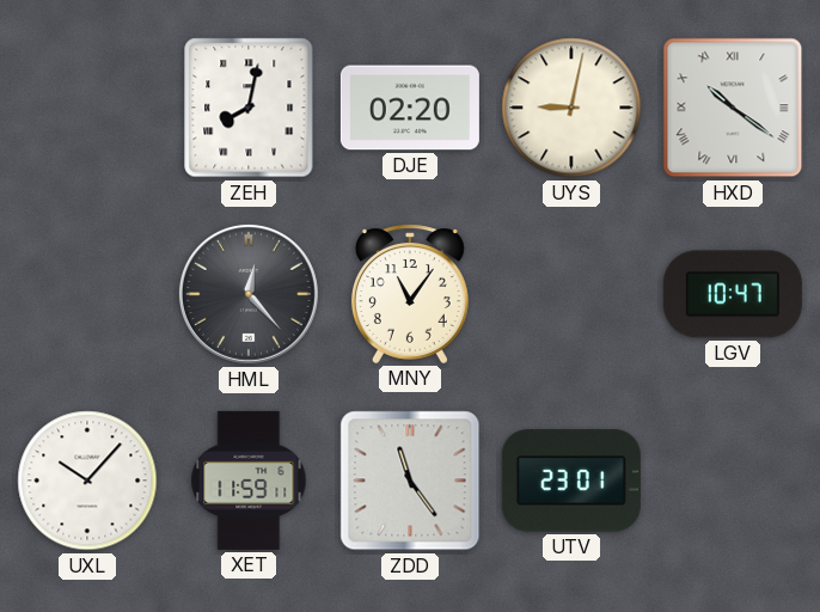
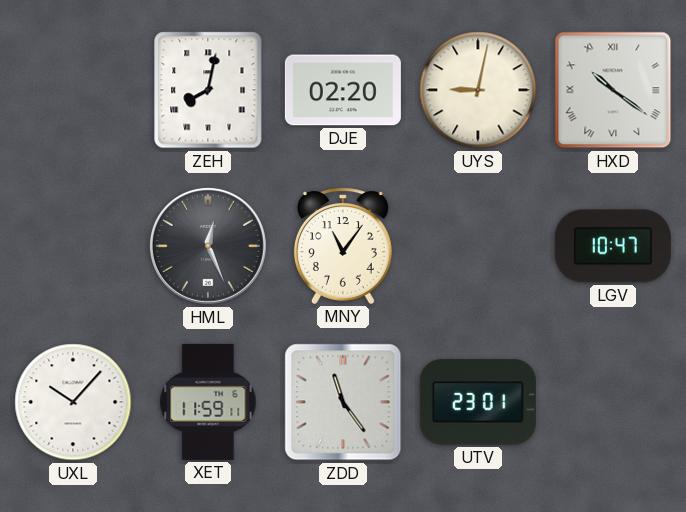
HML: 12:23 -> 12:26 (208, 246)
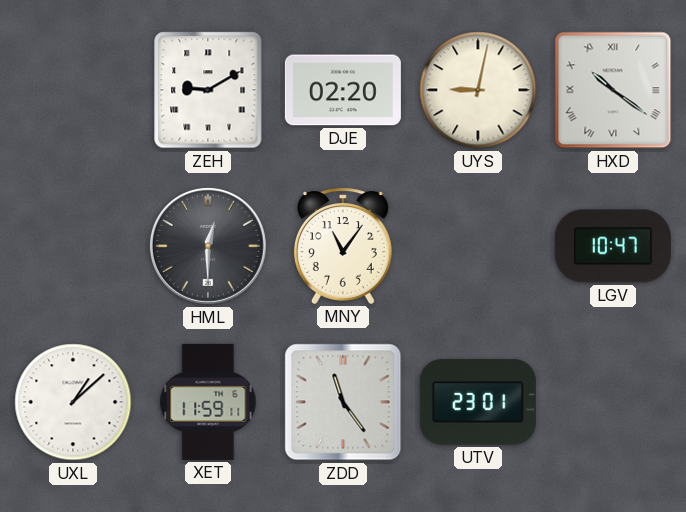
ZEH: 8:02 -> 9:10 (208, 90)
HML: 12:26 -> 12:30 (208, 246)
UXL: 10:07 -> 1:08 (73, 402)
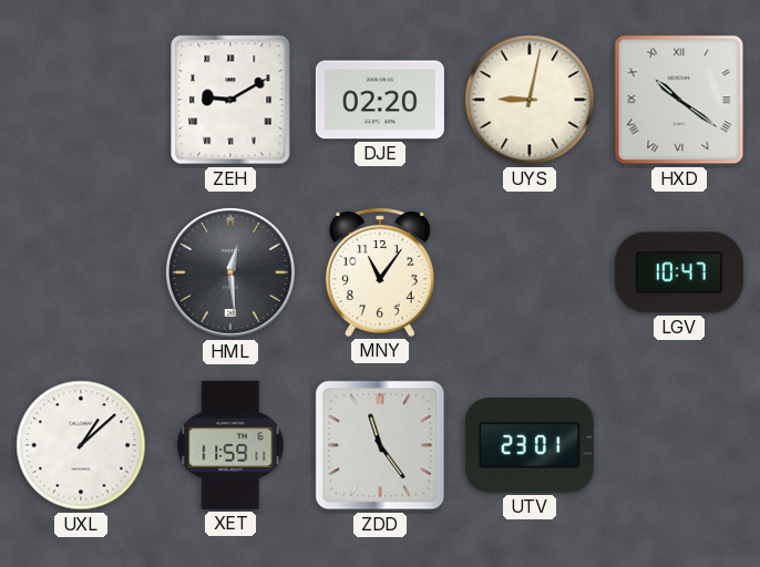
HML: 12:30 -> 12:29 (230, 272)
